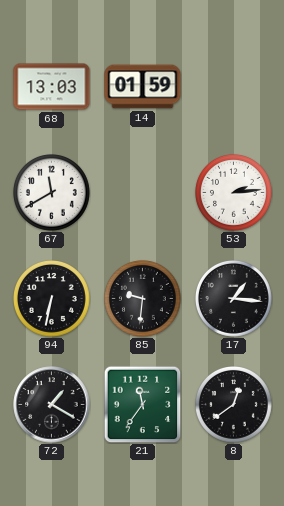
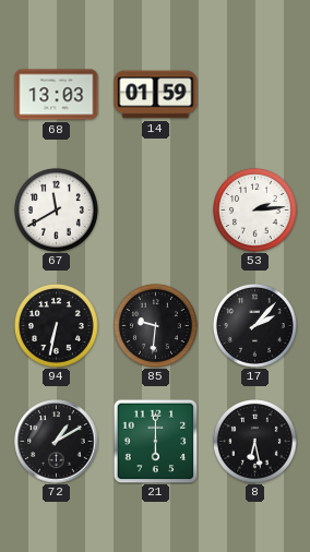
17: 1:16 -> 2:07 (255, 326)
72: 1:20 -> 1:10 (57, 442)
21: 11:36 -> 6:00 (155, 441)
8: 12:39 -> 6:28 (255, 442)
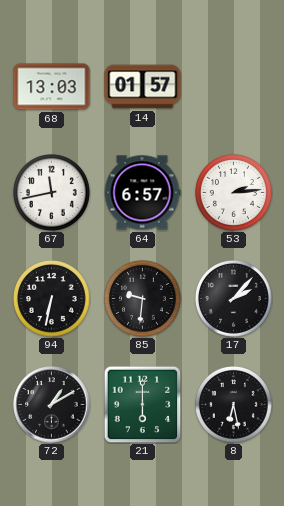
14: 01:59 -> 01:57 (143, 87)
67: 11:40 -> 11:43 (52, 193)
64: none -> 6:57 (142, 193)
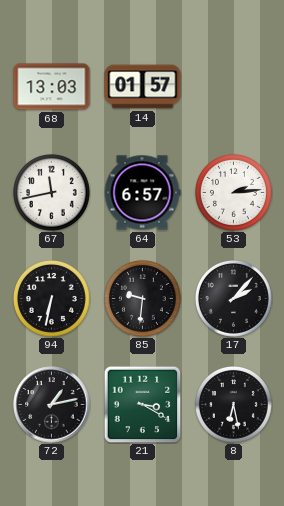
72: 1:10 -> 1:13 (52, 405)
21: 6:00 -> 3:20 (142, 404)
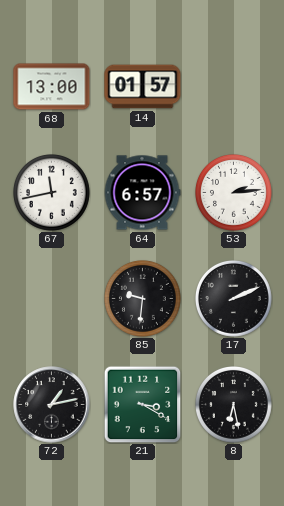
68: 13:03 -> 13:00 (52, 87)
94: 6:32 -> none (52, 299)
17: 2:07 -> 2:11 (234, 299)
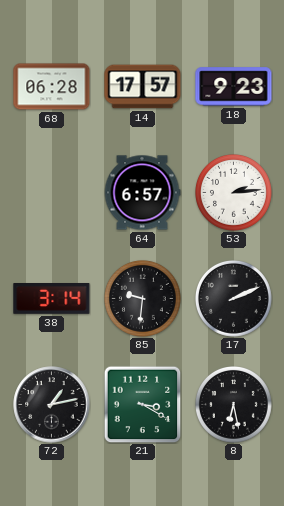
68: 13:00 -> 06:28 (52, 87)
14: 01:57 -> 17:57 (143, 87)
18: none -> 9:23 (234, 87)
67: 11:43 -> none (52, 193)
38: none -> 3:14 (52, 299)
